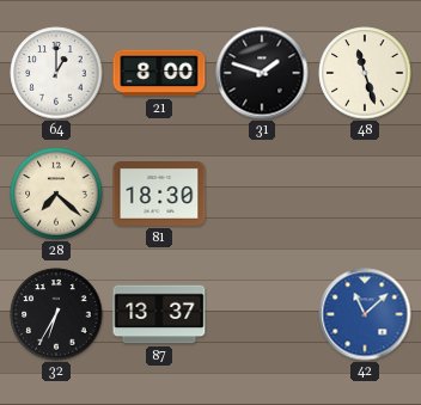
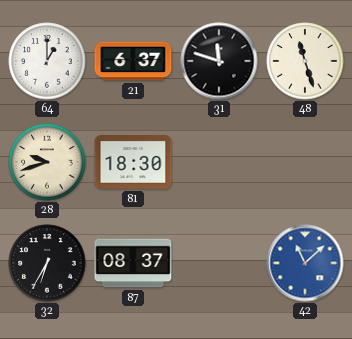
21: 8:00 -> 6:37 (133, 61)
31: 1:48 -> 11:48 (219, 61)
28: 7:22 -> 9:42 (47, 162)
87: 13:37 -> 08:37 (133, 263)
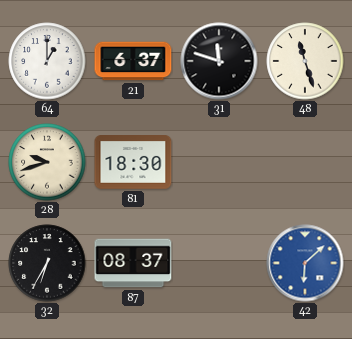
42: 11:08 -> 6:08 (305, 263)
